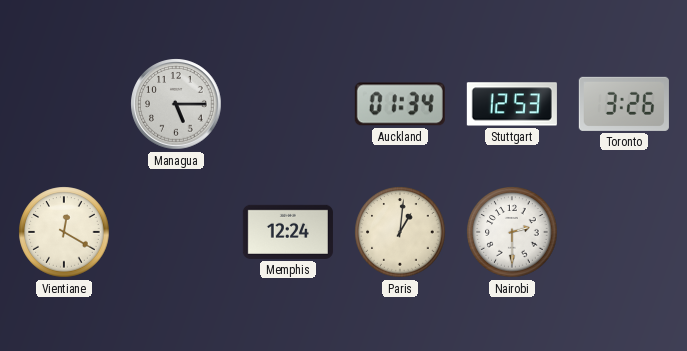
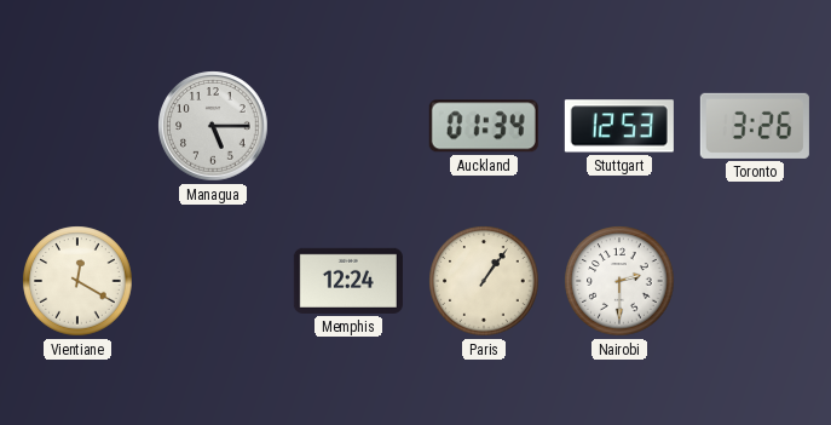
Paris: 1:01 -> 1:06 (484, 281)
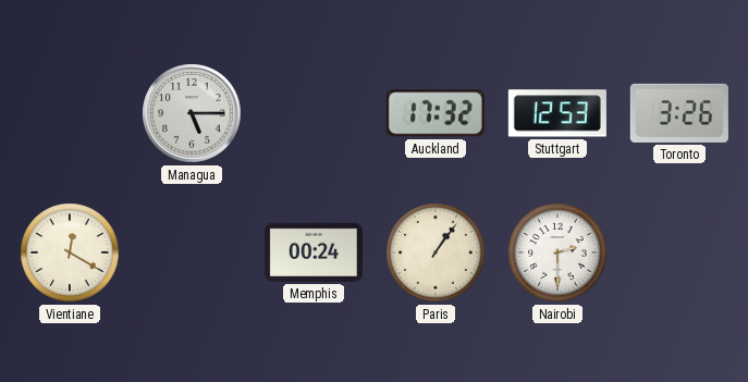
Auckland: 01:34 -> 17:32 (436, 113)
Memphis: 12:24 -> 00:24 (314, 252)
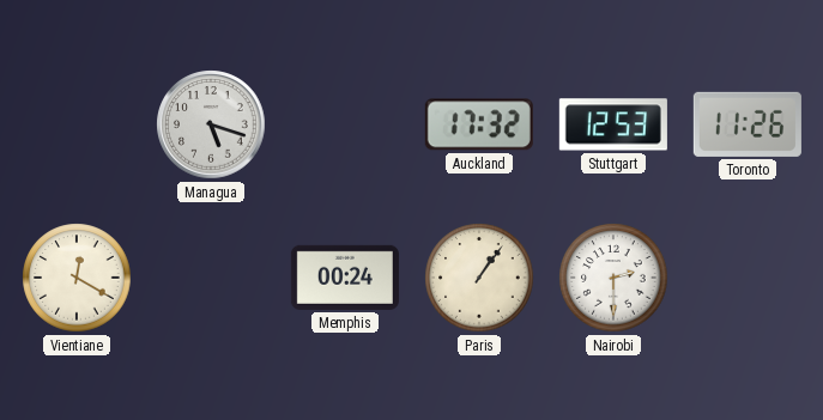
Managua: 5:15 -> 5:18 (211, 124)
Toronto: 3:26 -> 11:26 (748, 124)
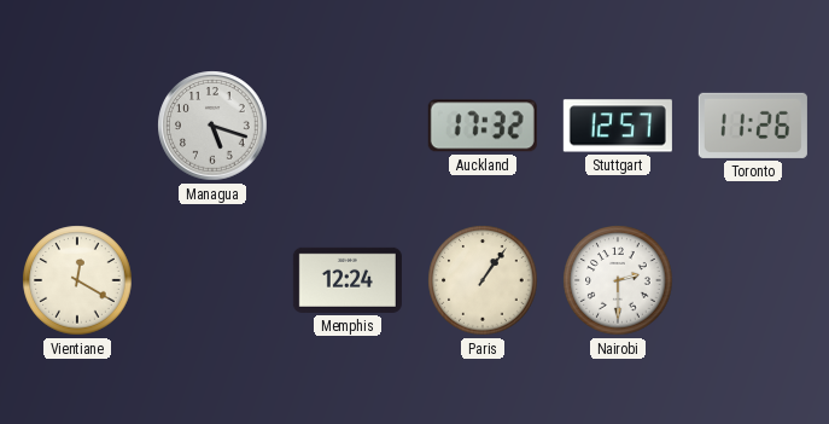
Stuttgart: 12:53 -> 12:57 (618, 126)
Memphis: 00:24 -> 12:24 (348, 280)
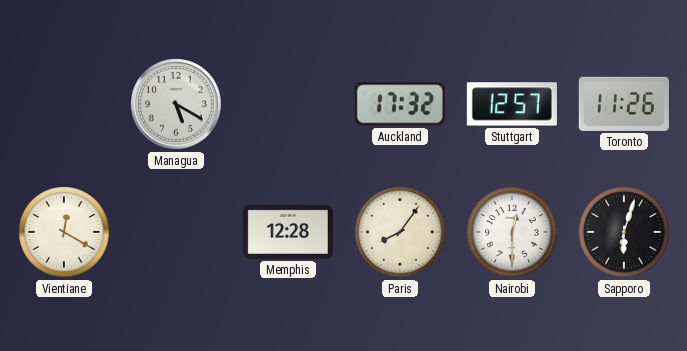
Managua: 5:18 -> 5:20 (176, 104)
Memphis: 12:24 -> 12:28 (288, 232)
Paris: 1:06 -> 8:06 (400, 232)
Nairobi: 2:30 -> 12:30 (512, 232)
Sapporo: none -> 6:03 (624, 232)
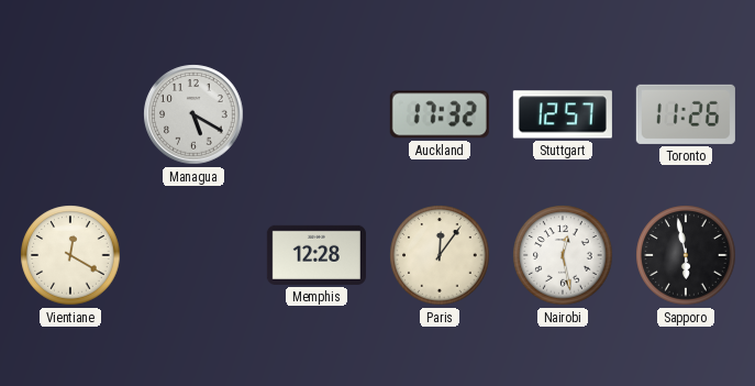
Paris: 8:06 -> 12:06 (440, 255)
Nairobi: 12:30 -> 12:28 (563, 255)
Sapporo: 6:03 -> 5:58 (686, 255)
